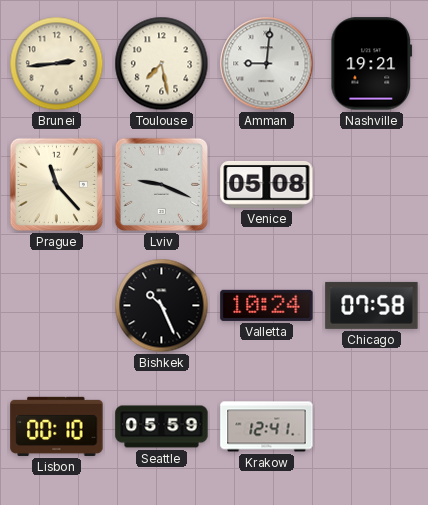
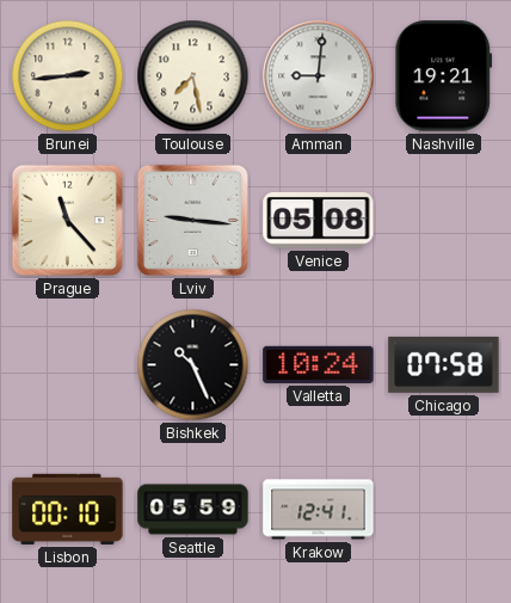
Lviv: 9:19 -> 9:16 (192, 220)
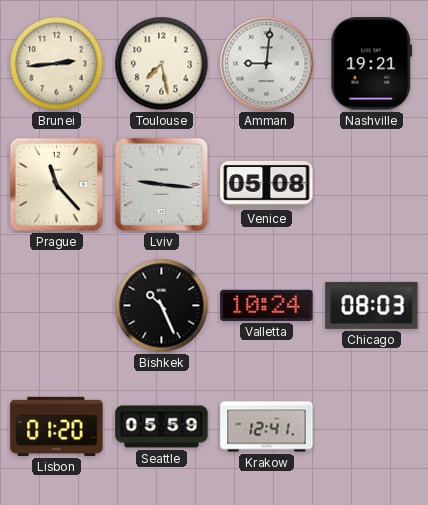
Chicago: 07:58 -> 08:03 (372, 305)
Lisbon: 00:10 -> 01:20 (57, 426)
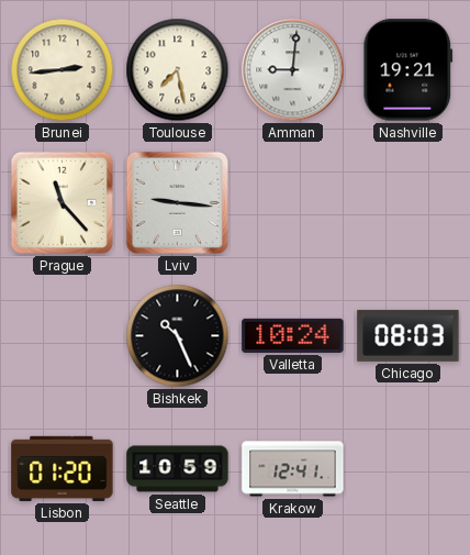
Venice: 05:08 -> none (267, 184)
Seattle: 05:59 -> 10:59 (178, 469)
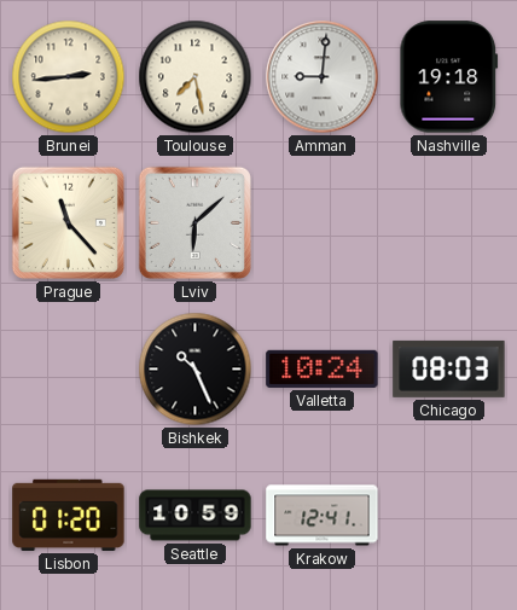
Nashville: 19:21 -> 19:18 (449, 77)
Lviv: 9:16 -> 6:08 (194, 222)
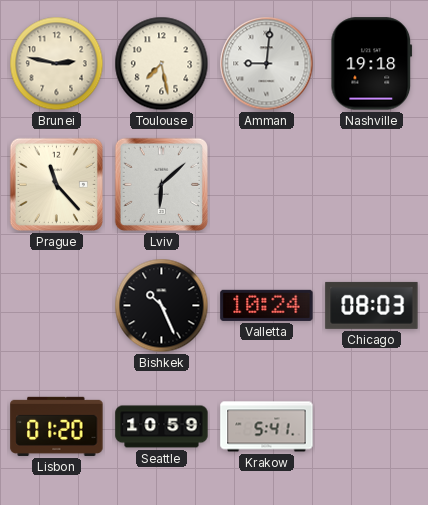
Brunei: 2:44 -> 2:47 (57, 64)
Krakow: 12:41 -> 5:41 (267, 427)
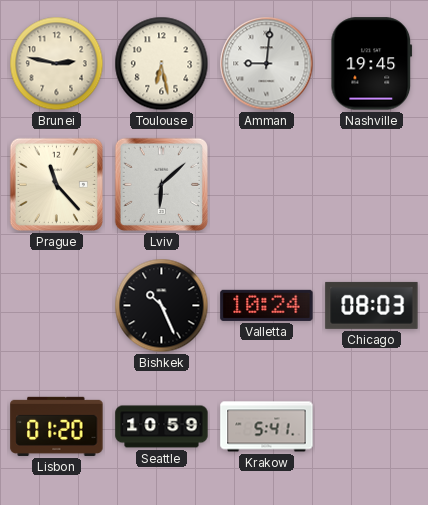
Toulouse: 7:28 -> 6:28 (162, 64)
Nashville: 19:18 -> 19:45 (372, 64)
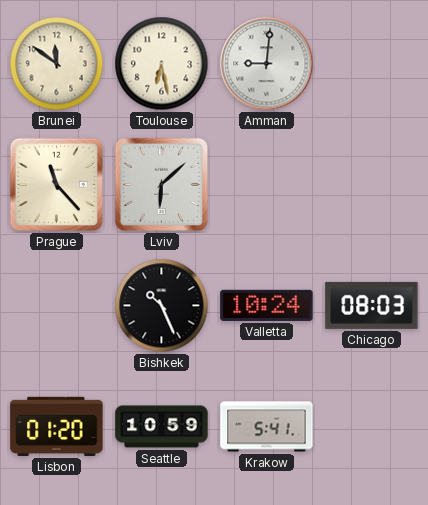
Brunei: 2:47 -> 11:51 (57, 64)
Nashville: 19:45 -> none (372, 64)
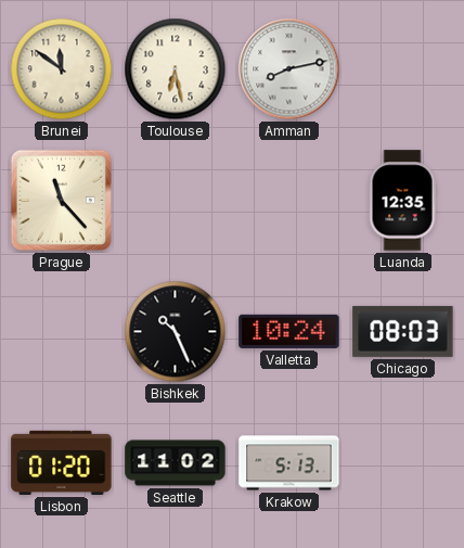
Amman: 9:01 -> 8:13 (289, 69)
Lviv: 6:08 -> none (161, 184)
Luanda: none -> 12:35 (402, 201)
Seattle: 10:59 -> 11:02 (176, 463)
Krakow: 5:41 -> 5:13 (289, 463)
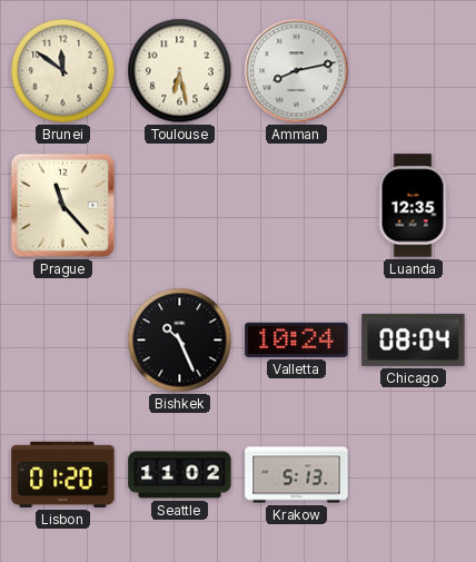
Chicago: 08:03 -> 08:04 (414, 339)
